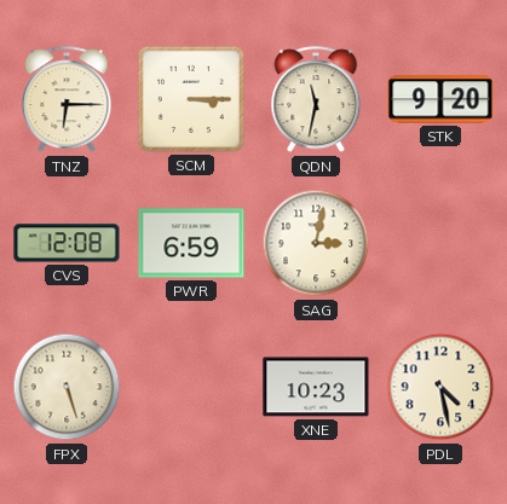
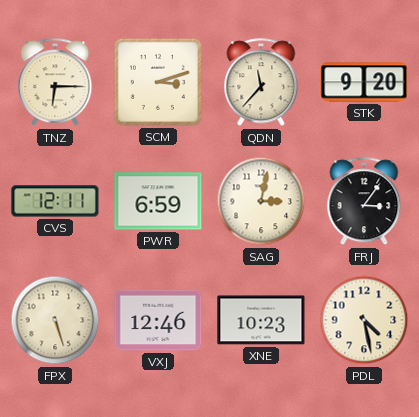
SCM: 3:15 -> 3:12 (158, 82)
QDN: 11:32 -> 11:37 (261, 83)
CVS: 12:08 -> 12:11 (55, 201)
FRJ: none -> 3:06 (364, 202)
VXJ: none -> 12:46 (158, 320)
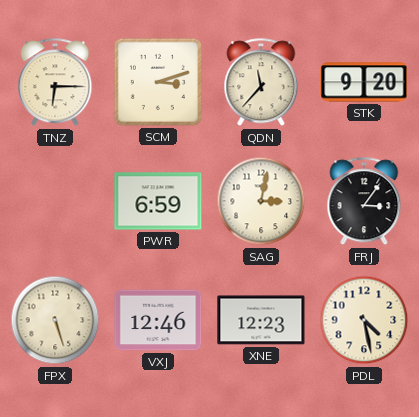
CVS: 12:11 -> none (55, 201)
XNE: 10:23 -> 12:23 (261, 320)
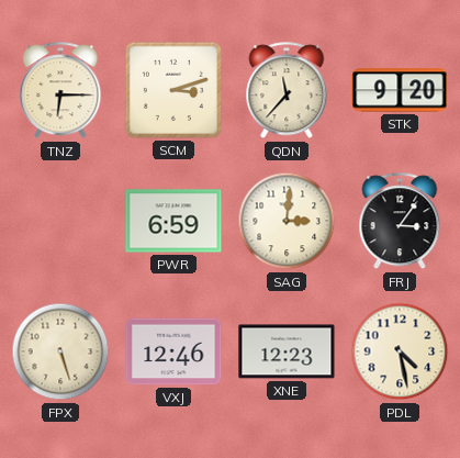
SAG: 3:02 -> 3:01 (287, 221)
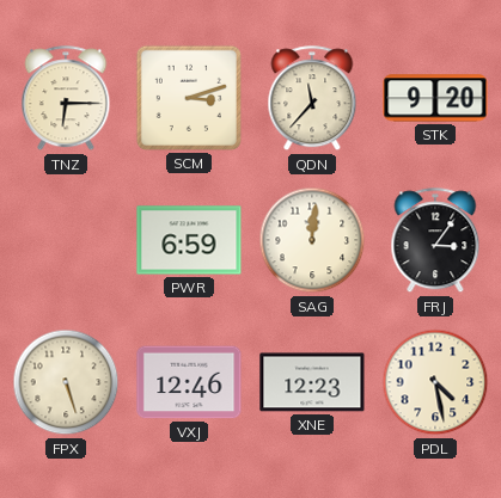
SAG: 3:01 -> 12:01 (312, 240)
